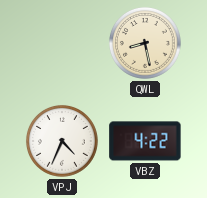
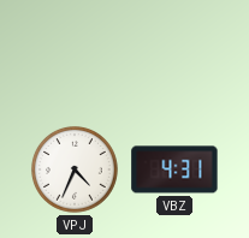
QWL: 8:28 -> none (145, 43)
VBZ: 4:22 -> 4:31 (174, 169)
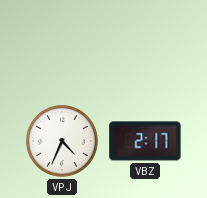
VBZ: 4:31 -> 2:17 (145, 141)
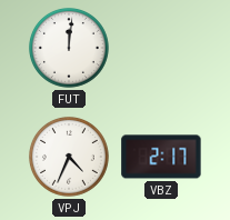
FUT: none -> 12:01 (69, 48)
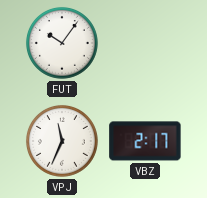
FUT: 12:01 -> 10:06 (62, 43)
VPJ: 4:34 -> 11:34 (62, 141)
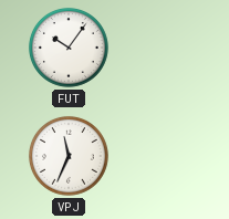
VBZ: 2:17 -> none (145, 141)
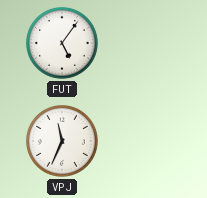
FUT: 10:06 -> 5:06 (62, 43)
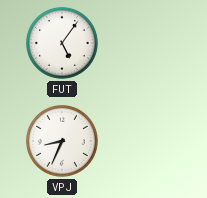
VPJ: 11:34 -> 8:34 (62, 141)
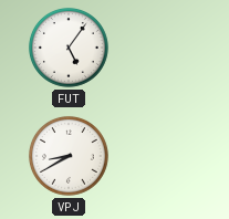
VPJ: 8:34 -> 8:40 (69, 156)
